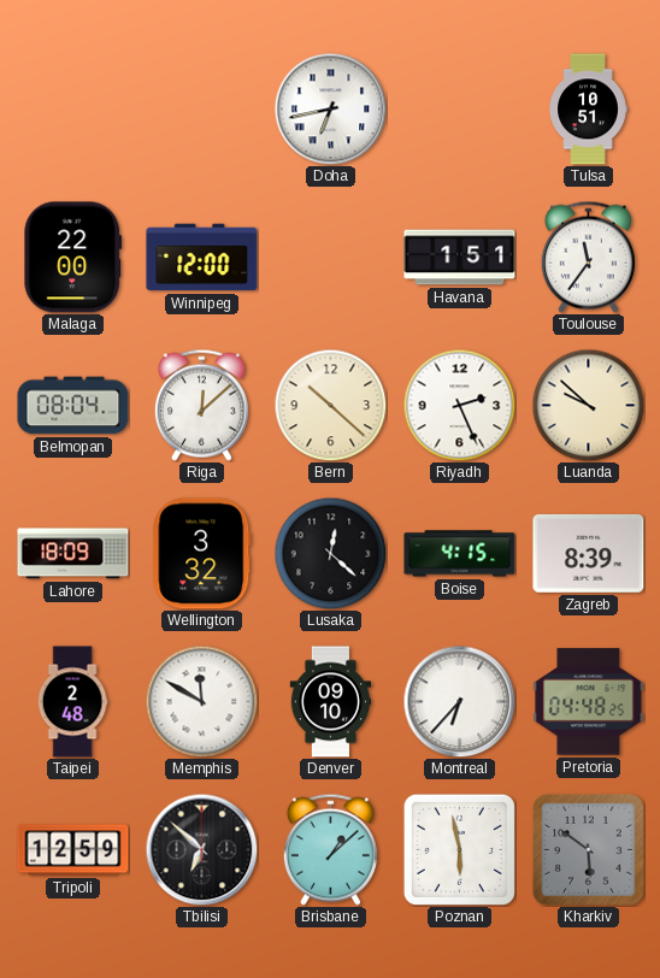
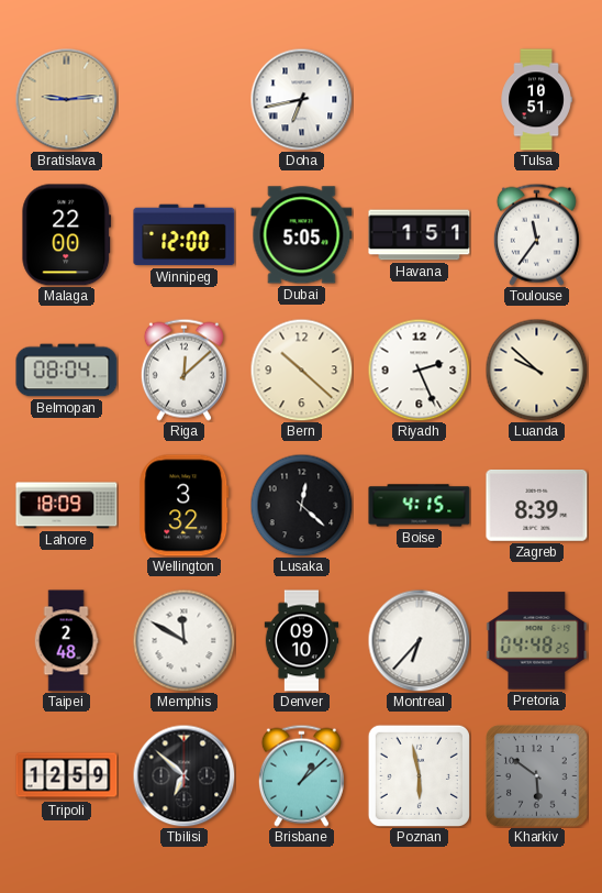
Bratislava: none -> 9:14 (66, 99)
Dubai: none -> 5:05 (302, 235)
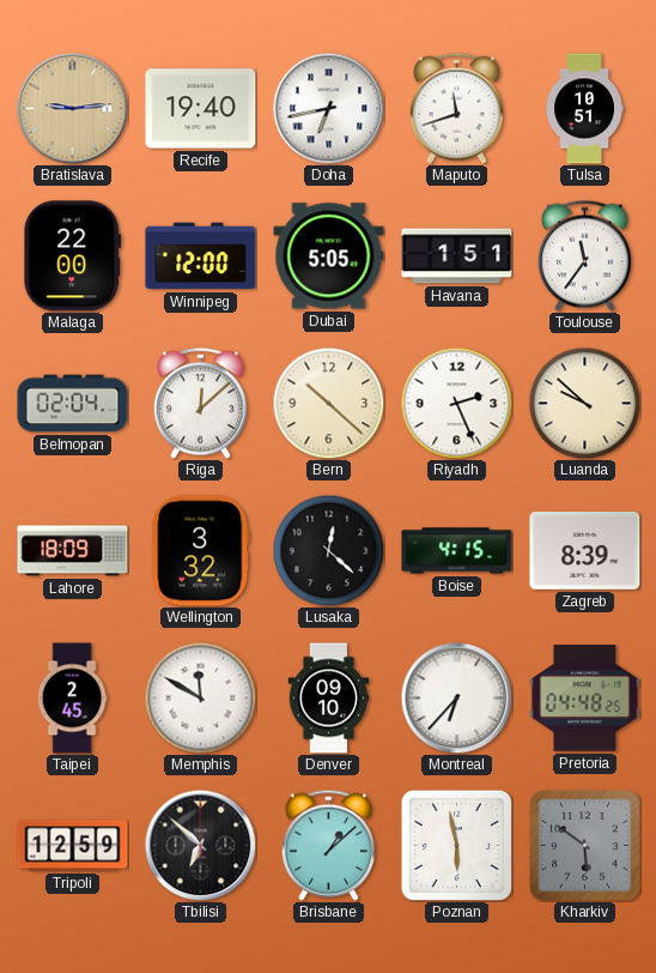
Recife: none -> 19:40 (201, 109)
Maputo: none -> 11:42 (456, 108)
Belmopan: 08:04 -> 02:04 (73, 404)
Taipei: 2:48 -> 2:45 (72, 699)
